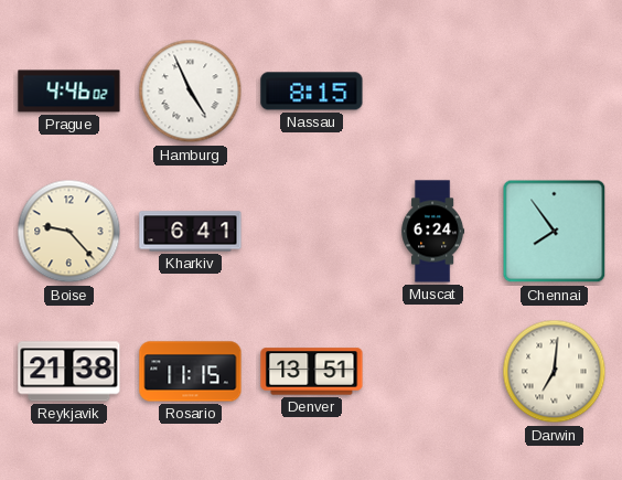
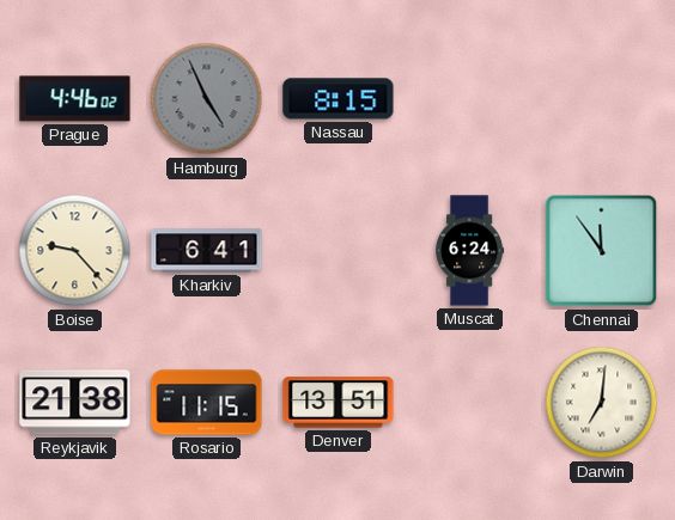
Hamburg dial: white -> grey (207, 99)
Chennai: 7:54 -> 11:54 (602, 251)
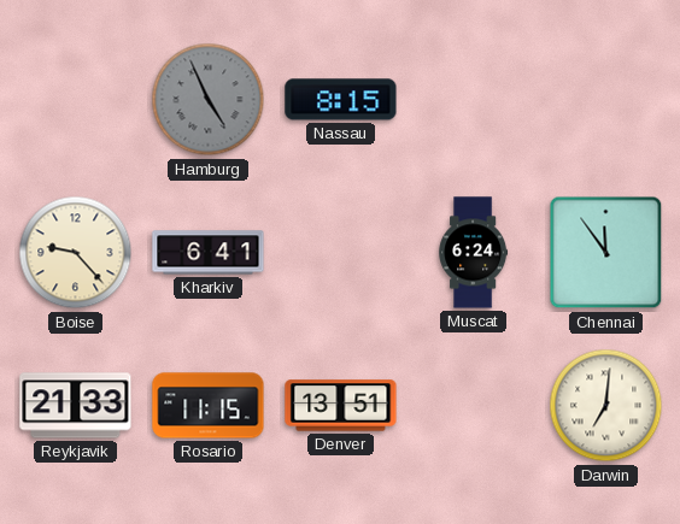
Prague: 4:46 -> none (75, 99)
Reykjavik: 21:38 -> 21:33 (76, 406)
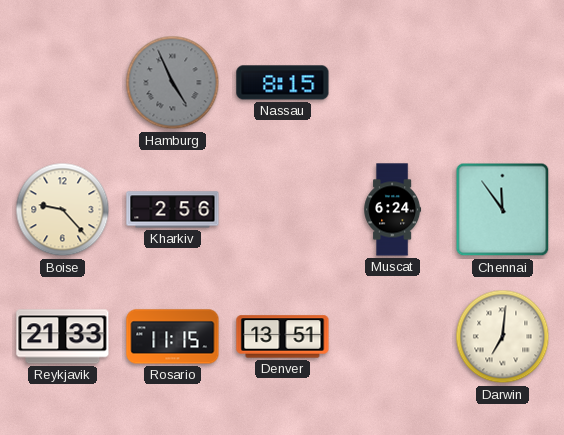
Kharkiv: 6:41 -> 2:56 (173, 210)
